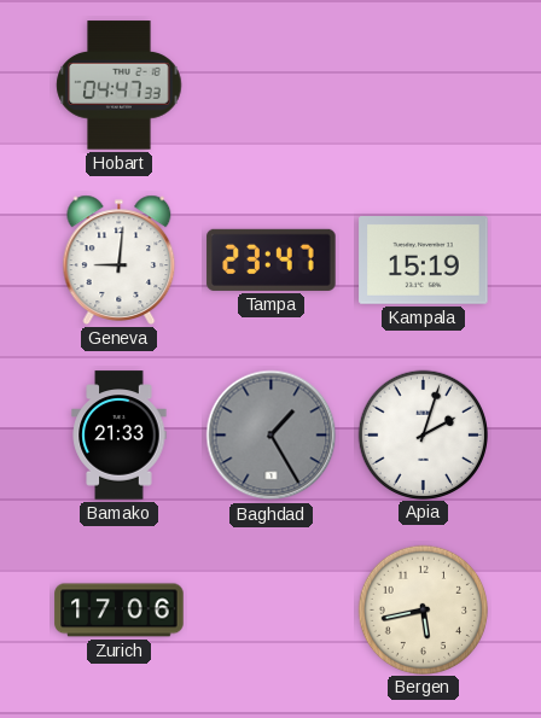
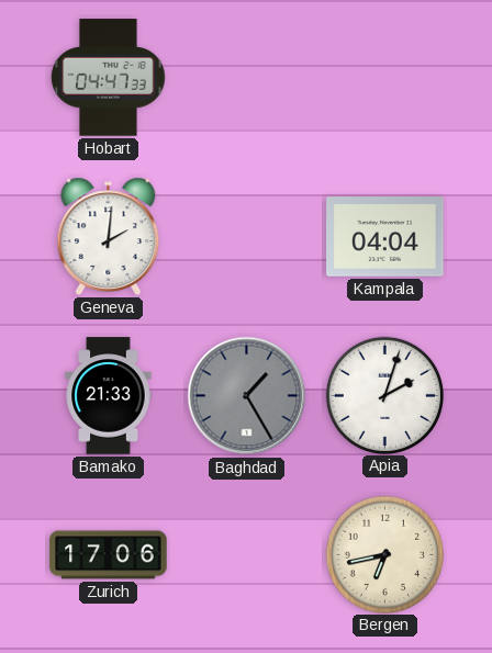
Geneva: 9:01 -> 2:01 (109, 236)
Tampa: 23:47 -> none (272, 259)
Kampala: 15:19 -> 04:04 (385, 237)
Bergen: 5:43 -> 6:43 (385, 554)
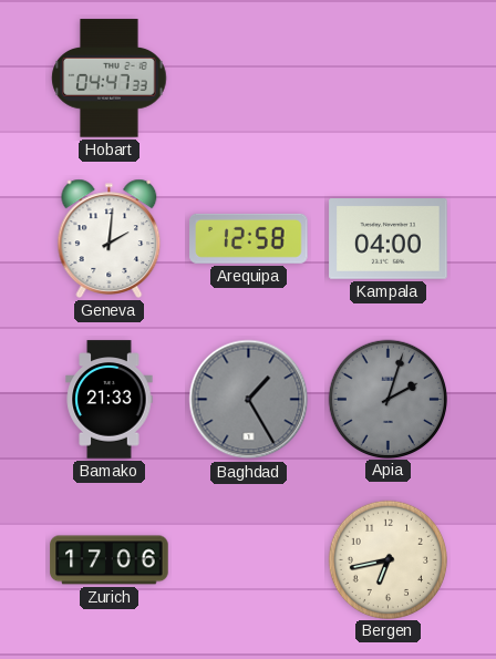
Arequipa: none -> 12:58 (249, 238)
Kampala: 04:04 -> 04:00 (389, 239)
Apia dial: white -> grey (389, 399)
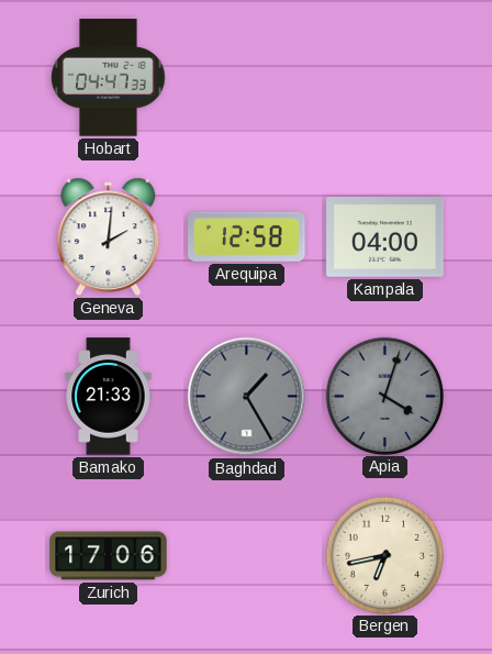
Apia: 2:03 -> 4:03 (385, 396)
